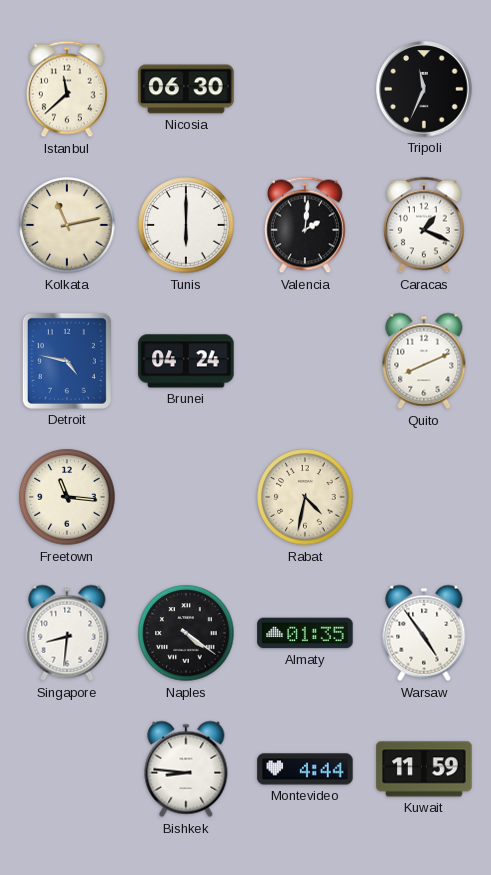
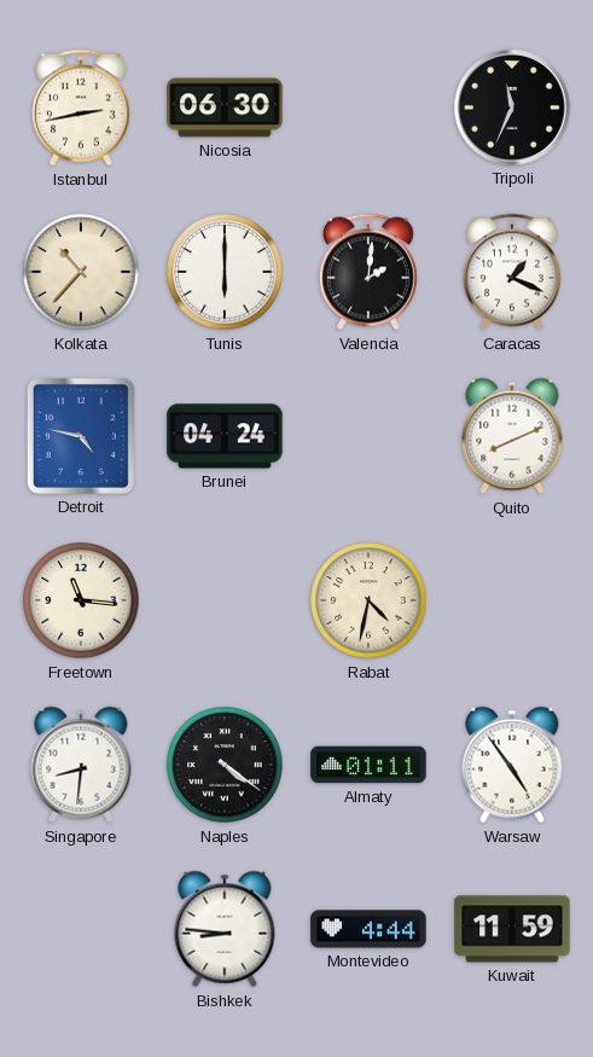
Istanbul: 11:38 -> 2:43 (81, 108)
Kolkata: 11:13 -> 10:37 (81, 272)
Almaty: 01:35 -> 01:11 (368, 765)
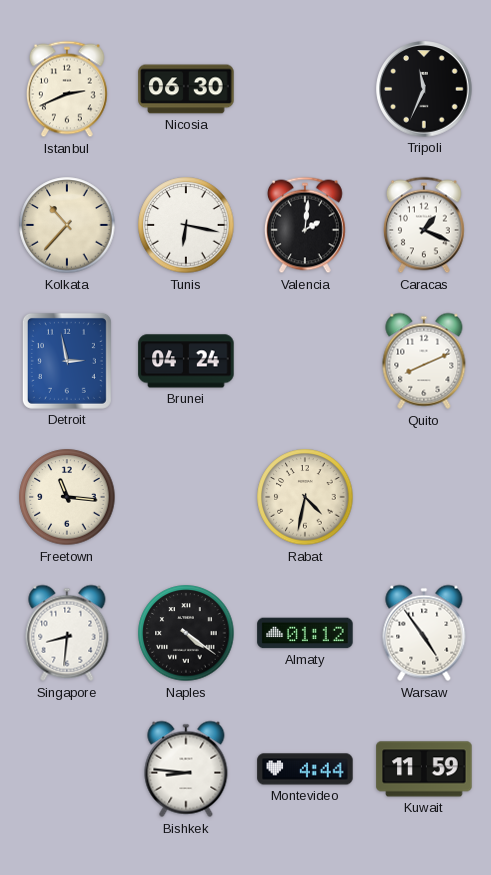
Istanbul: 2:43 -> 2:41 (67, 89)
Tunis: 6:00 -> 6:17 (186, 225)
Detroit: 4:47 -> 2:58 (67, 361)
Almaty: 01:11 -> 01:12 (305, 633)
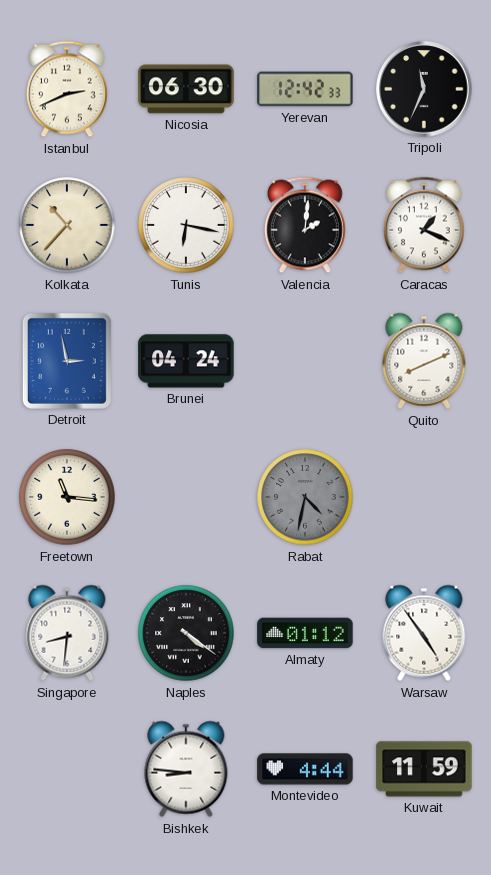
Yerevan: none -> 12:42 (305, 89)
Rabat dial: cream -> grey (305, 497)
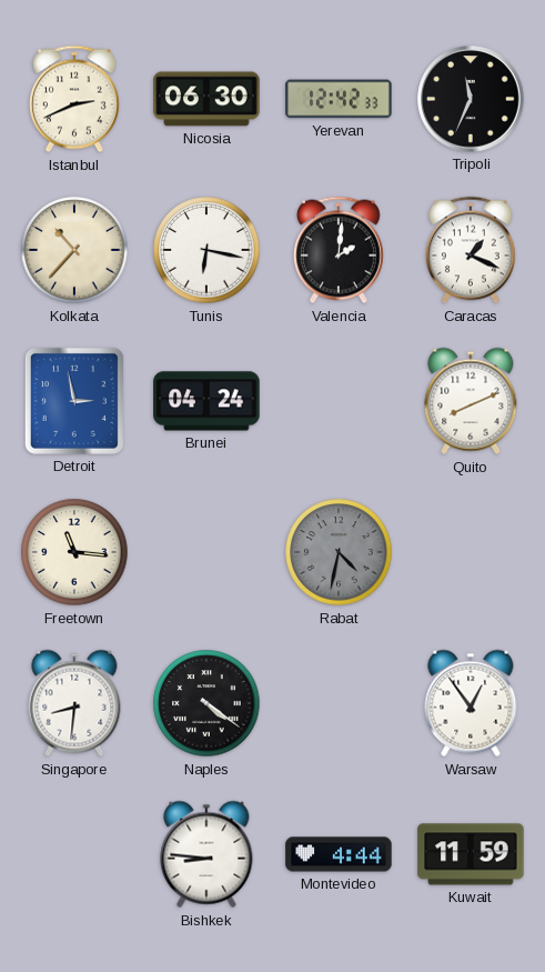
Almaty: 01:12 -> none (305, 633)
Warsaw: 4:54 -> 12:54 (471, 703)
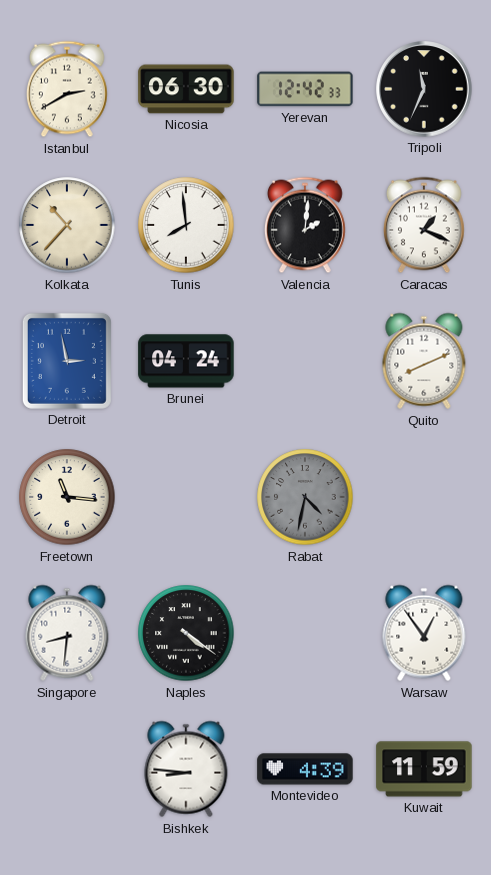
Istanbul: 2:41 -> 2:40 (67, 89)
Tunis: 6:17 -> 7:59 (186, 225)
Montevideo: 4:44 -> 4:39 (305, 769)
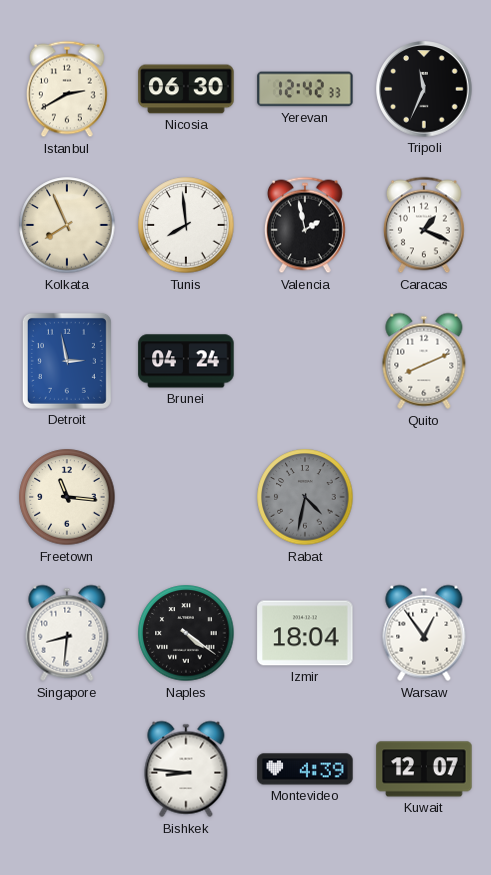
Kolkata: 10:37 -> 7:56 (67, 225)
Valencia: 2:01 -> 1:58 (305, 225)
Izmir: none -> 18:04 (305, 633)
Kuwait: 11:59 -> 12:07 (424, 769)
